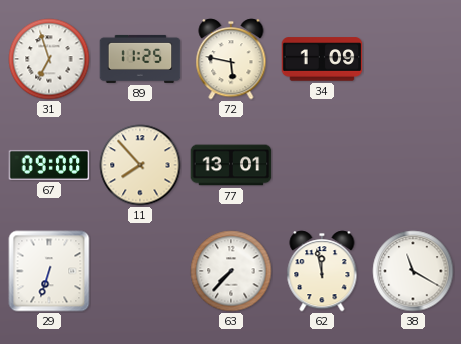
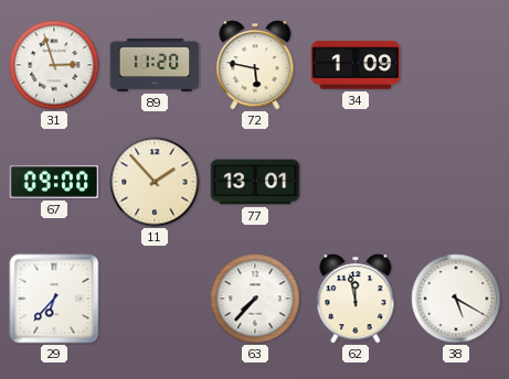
31: 6:57 -> 2:57 (54, 65)
89: 11:25 -> 11:20 (155, 65)
11: 7:53 -> 1:53 (155, 182)
29: 6:33 -> 6:37 (54, 299)
38: 11:20 -> 5:20 (456, 299)
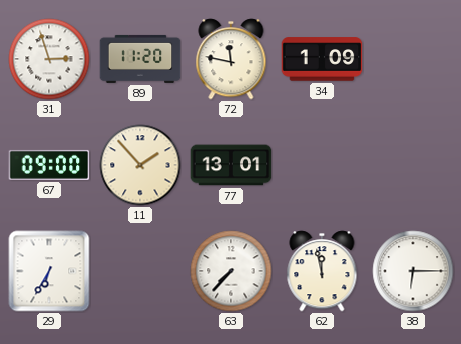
72: 5:47 -> 11:47 (231, 59)
29: 6:37 -> 6:35 (49, 271)
38: 5:20 -> 6:15 (413, 271)
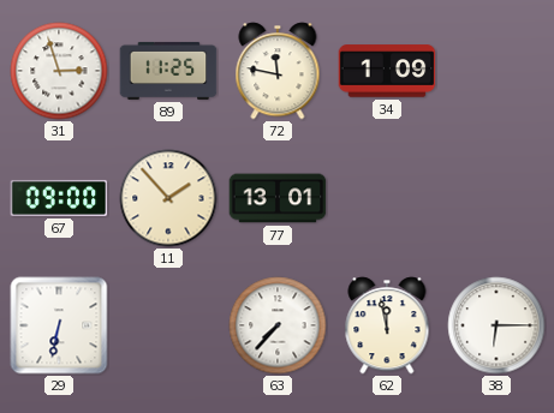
89: 11:20 -> 11:25 (168, 71)
29: 6:35 -> 6:32 (59, 325)
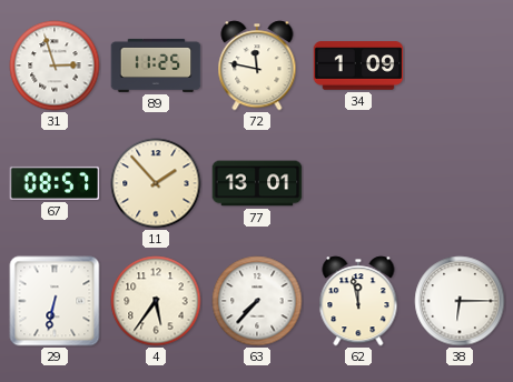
67: 09:00 -> 08:57 (55, 183)
4: none -> 5:36 (156, 301)
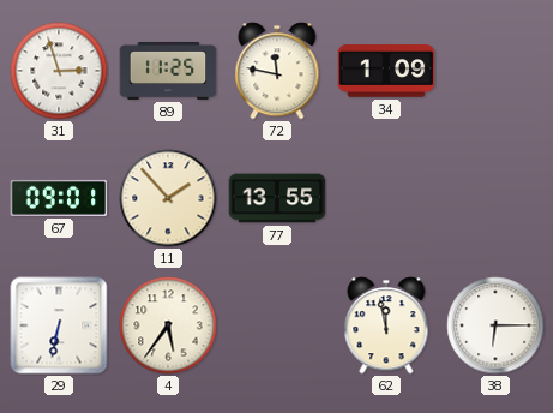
67: 08:57 -> 09:01 (59, 198)
77: 13:01 -> 13:55 (277, 198)
63: 7:37 -> none (257, 301)
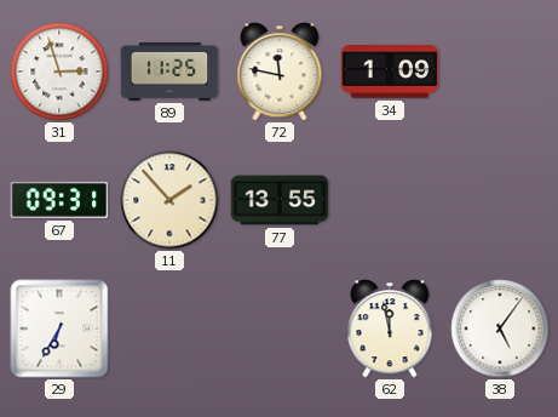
67: 09:01 -> 09:31 (59, 200)
29: 6:32 -> 6:35 (59, 329)
4: 5:36 -> none (168, 325)
38: 6:15 -> 5:06 (500, 329)
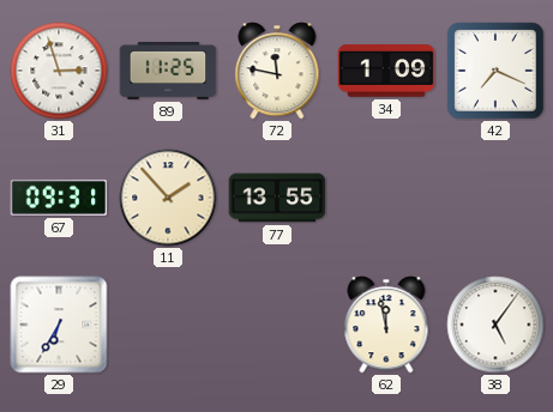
42: none -> 7:19 (495, 71)
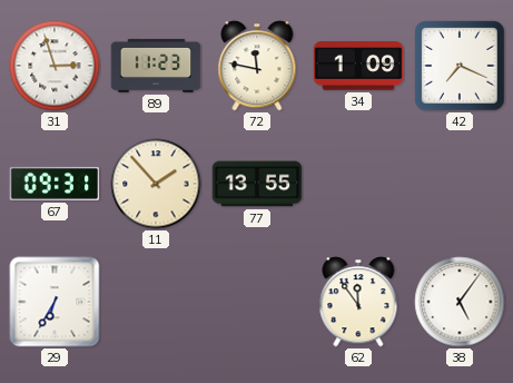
89: 11:25 -> 11:23 (156, 66)
62: 11:58 -> 11:54 (358, 302)
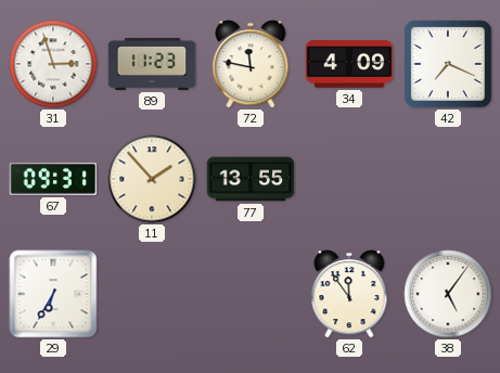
34: 1:09 -> 4:09 (349, 64)
